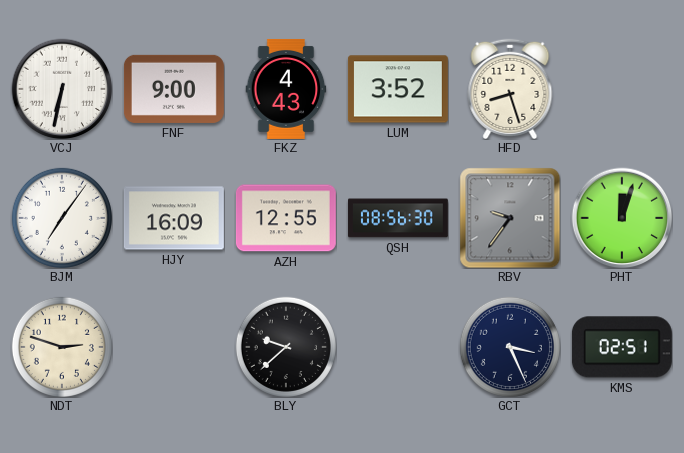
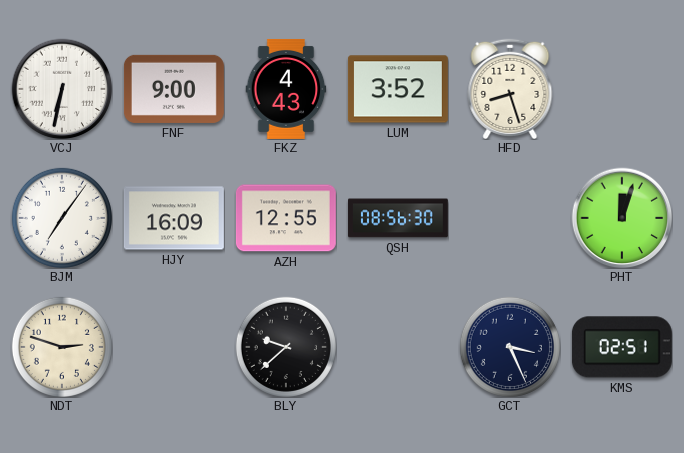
RBV: 9:36 -> none (510, 218)
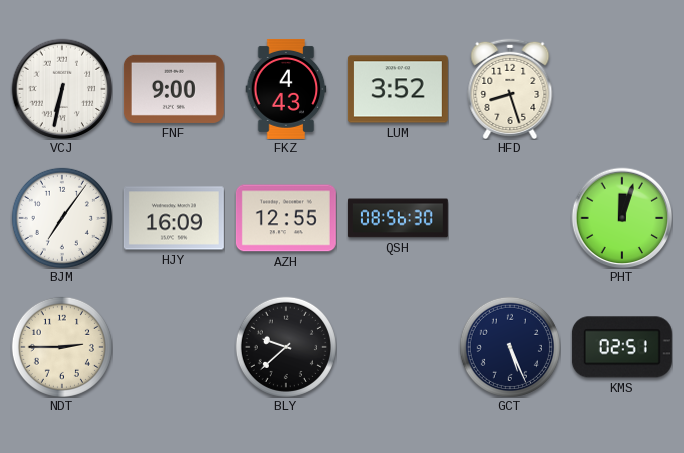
NDT: 2:48 -> 2:45 (62, 347)
GCT: 3:26 -> 5:26 (510, 347)
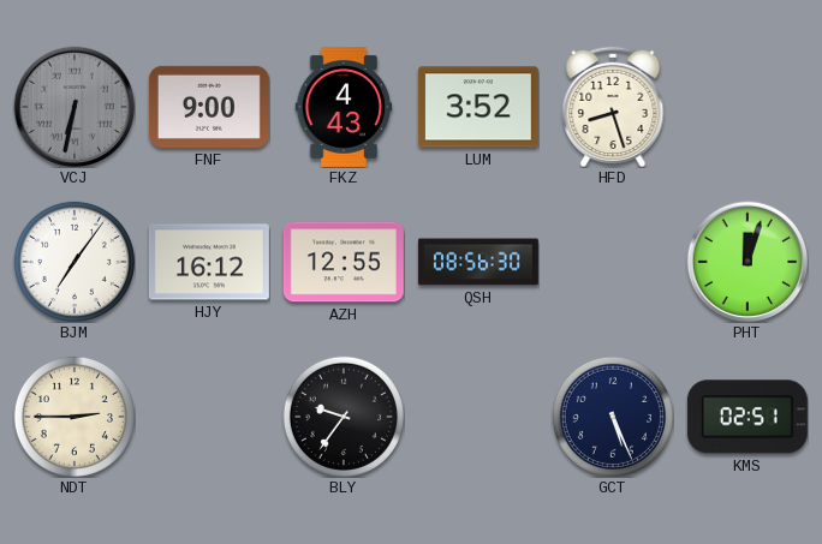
VCJ dial: white -> grey (75, 107)
HJY: 16:09 -> 16:12 (209, 262)
BLY: 9:38 -> 9:36 (344, 417)
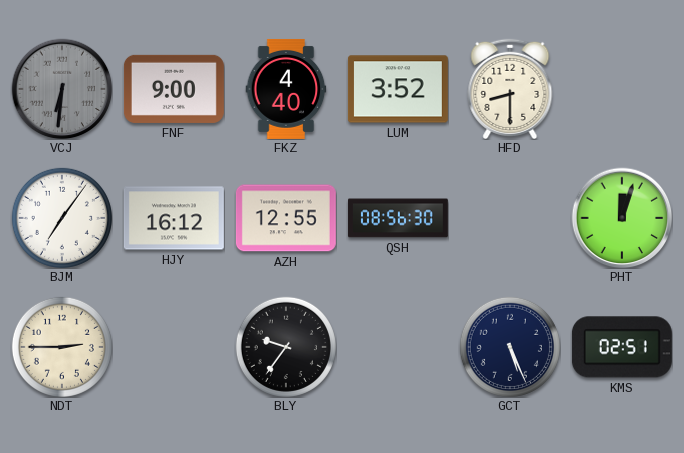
VCJ: 6:32 -> 6:31 (62, 89)
FKZ: 4:43 -> 4:40 (286, 89)
HFD: 8:27 -> 8:30 (510, 88)
